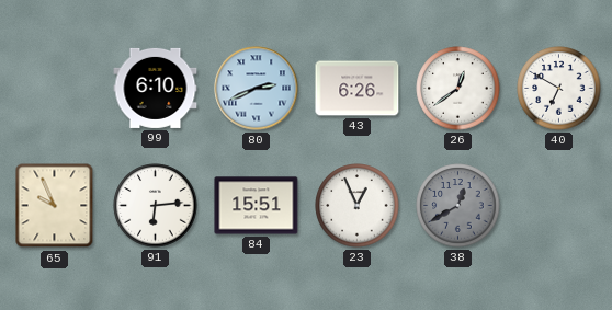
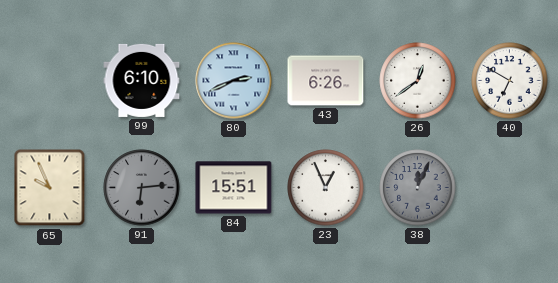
91 dial: white -> grey (142, 188)
38: 12:40 -> 12:04 (418, 188)
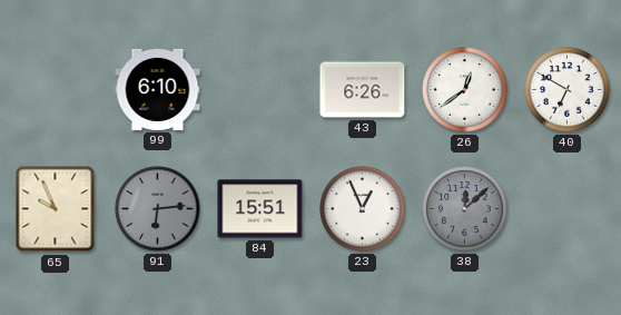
80: 2:41 -> none (234, 81)
38: 12:04 -> 12:08 (465, 209)
